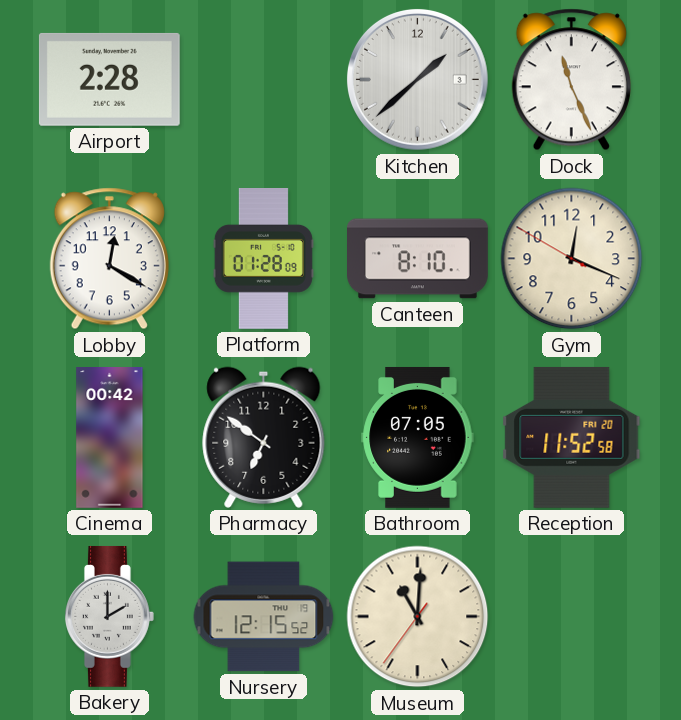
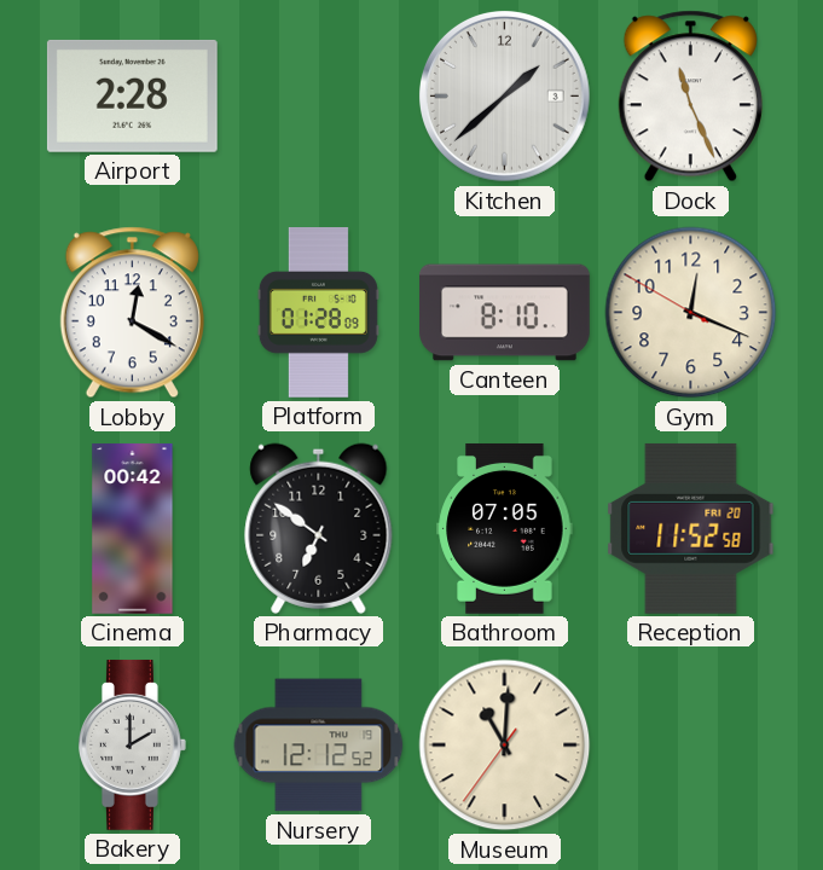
Nursery: 12:15 -> 12:12 (319, 746)
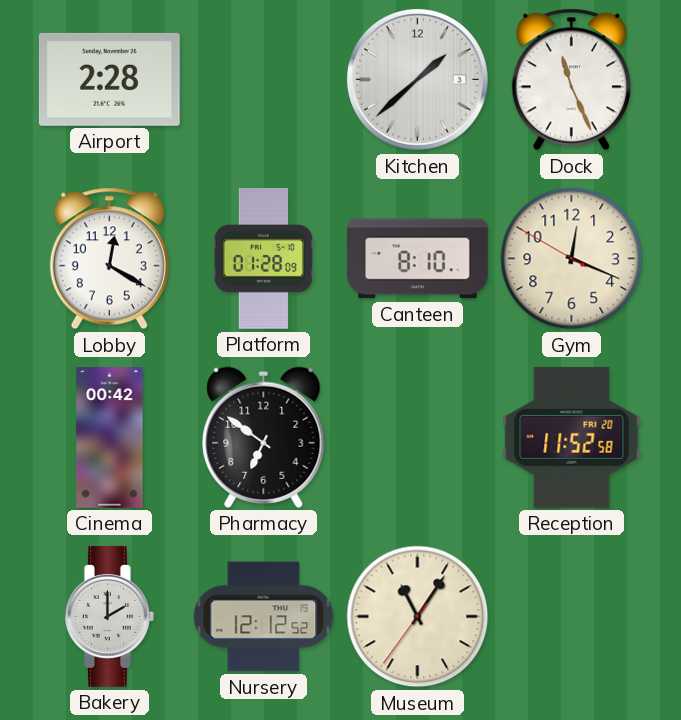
Bathroom: 07:05 -> none (505, 528)
Museum: 11:00 -> 11:05 (418, 617)
